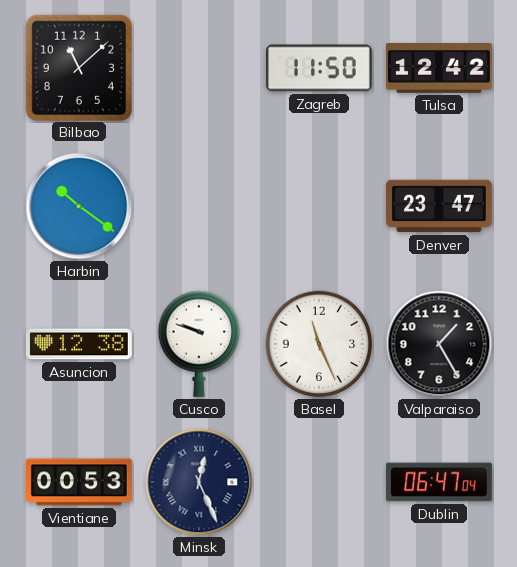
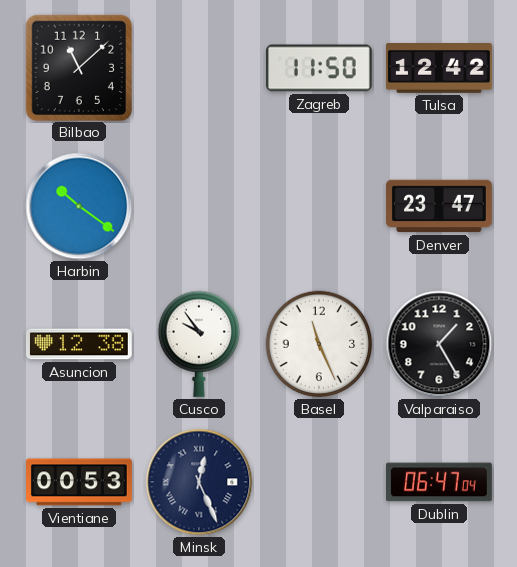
Cusco: 9:48 -> 9:54 (199, 344)
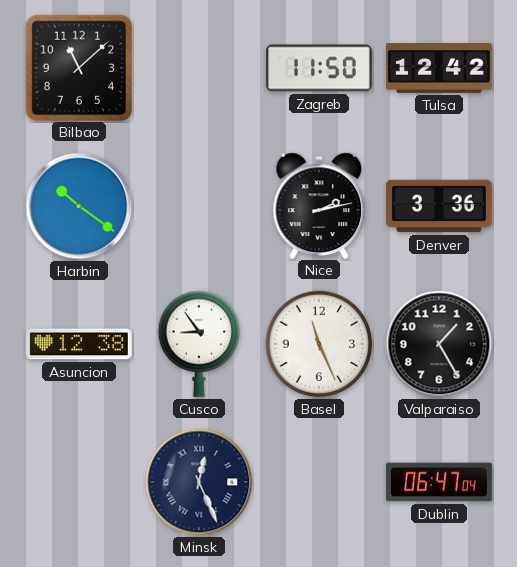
Nice: none -> 2:13 (319, 205)
Denver: 23:47 -> 3:36 (440, 206)
Cusco: 9:54 -> 8:54 (199, 344)
Vientiane: 00:53 -> none (80, 482)
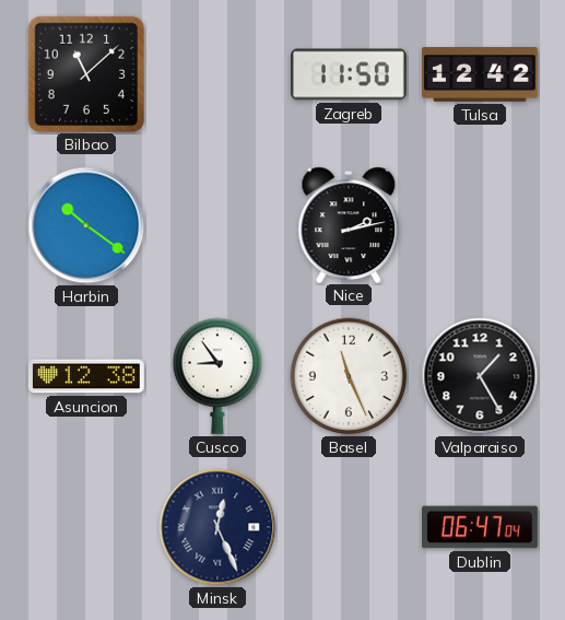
Denver: 3:36 -> none (440, 206)
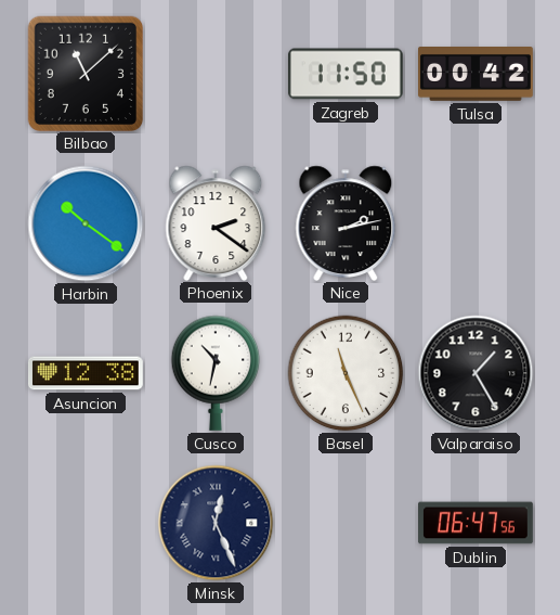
Tulsa: 12:42 -> 00:42 (477, 75)
Phoenix: none -> 2:21 (216, 222)
Cusco: 8:54 -> 10:32 (216, 373)
Dublin: 06:47:04 -> 06:47:56 (477, 523)
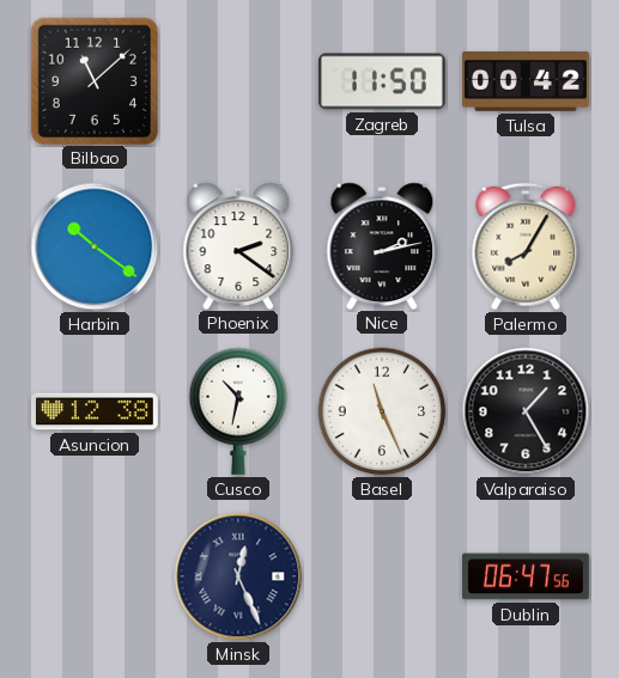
Palermo: none -> 8:05 (526, 246)
